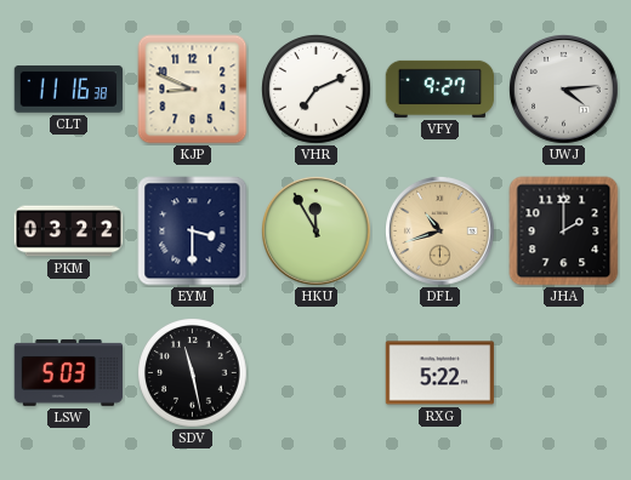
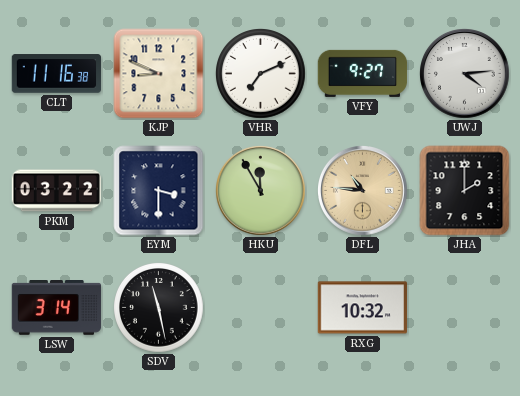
DFL: 10:42 -> 10:46 (363, 191)
LSW: 5:03 -> 3:14 (57, 308)
RXG: 5:22 -> 10:32 (363, 308)
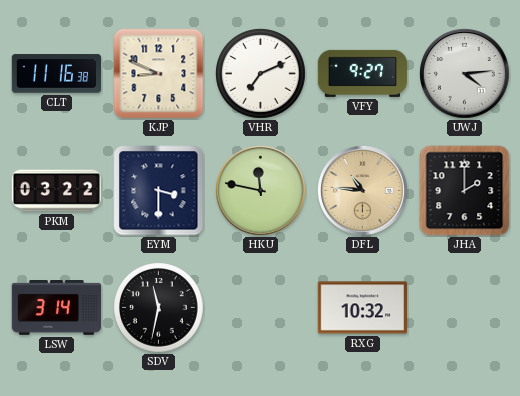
HKU: 11:55 -> 11:47 (261, 191)
SDV: 11:28 -> 11:32 (159, 308)
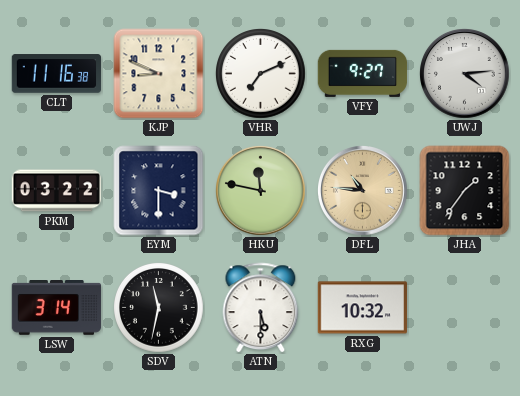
JHA: 2:00 -> 1:36 (465, 191)
ATN: none -> 5:30 (261, 308)
